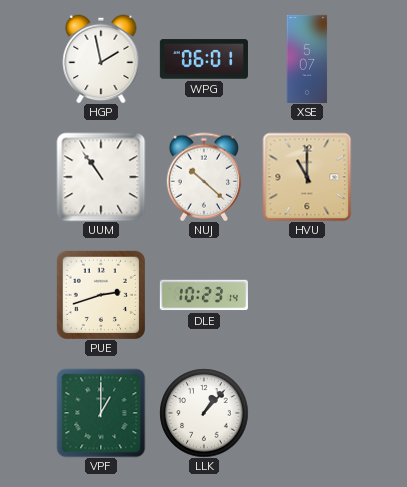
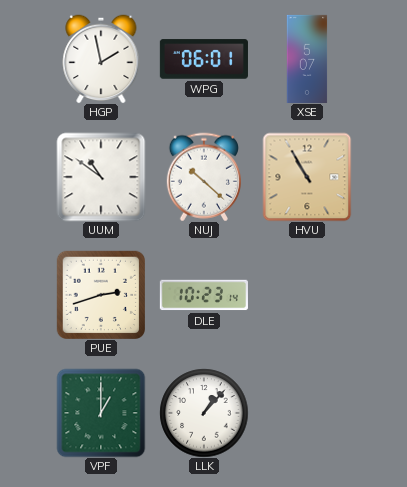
UUM: 10:54 -> 10:51 (101, 177)
HVU: 11:00 -> 10:55 (307, 177)
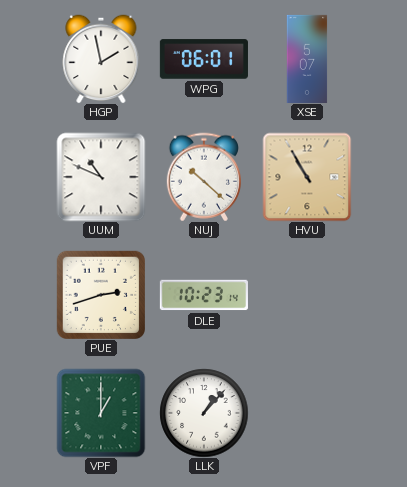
UUM: 10:51 -> 10:49 (101, 177)
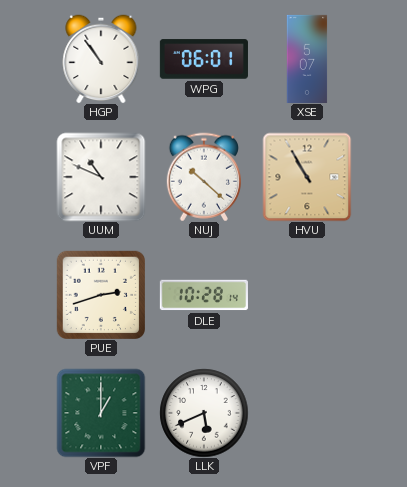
HGP: 1:58 -> 10:54 (101, 59)
DLE: 10:23 -> 10:28 (204, 295)
LLK: 1:07 -> 5:41 (204, 413)
